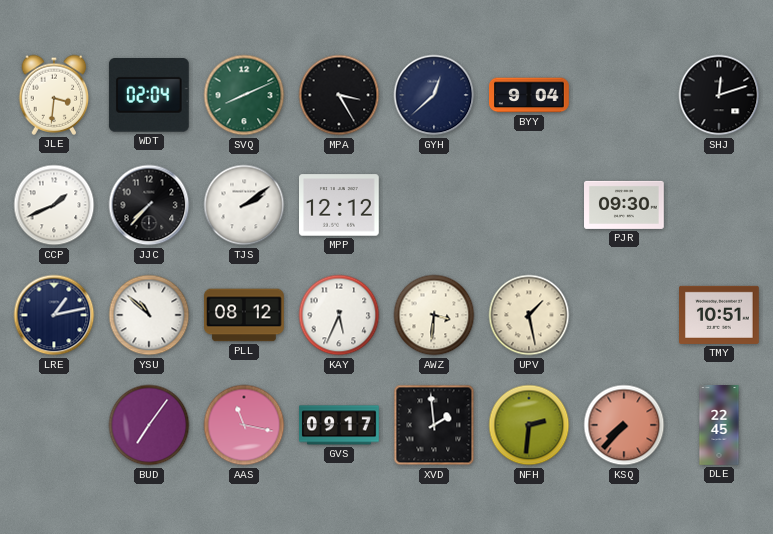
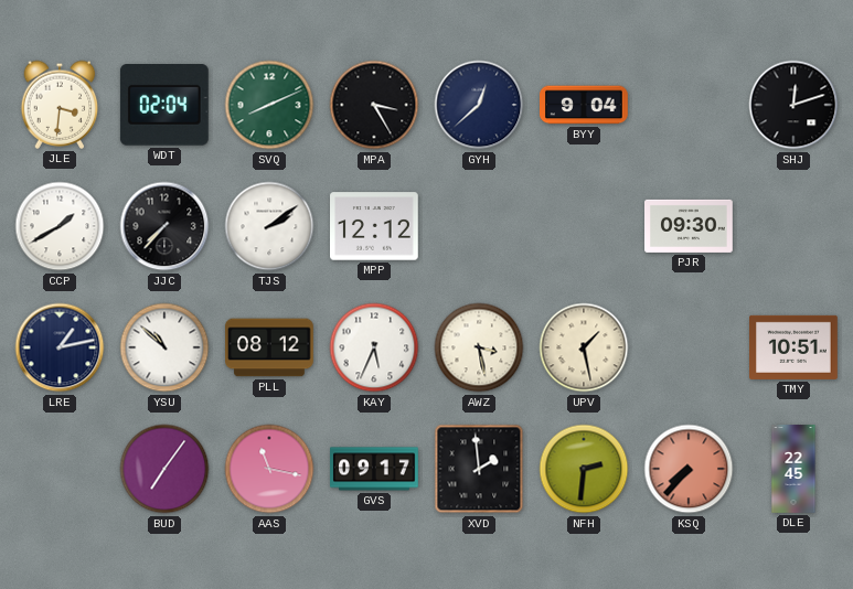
CCP: 1:41 -> 1:40 (60, 226)
AWZ: 3:31 -> 3:28 (479, 347)
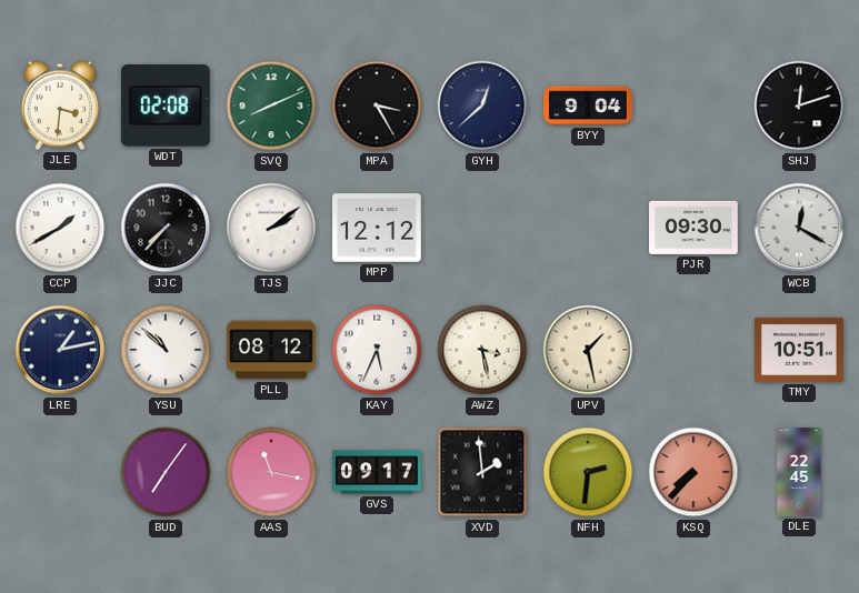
WDT: 02:04 -> 02:08 (166, 107)
WCB: none -> 12:20 (799, 228)
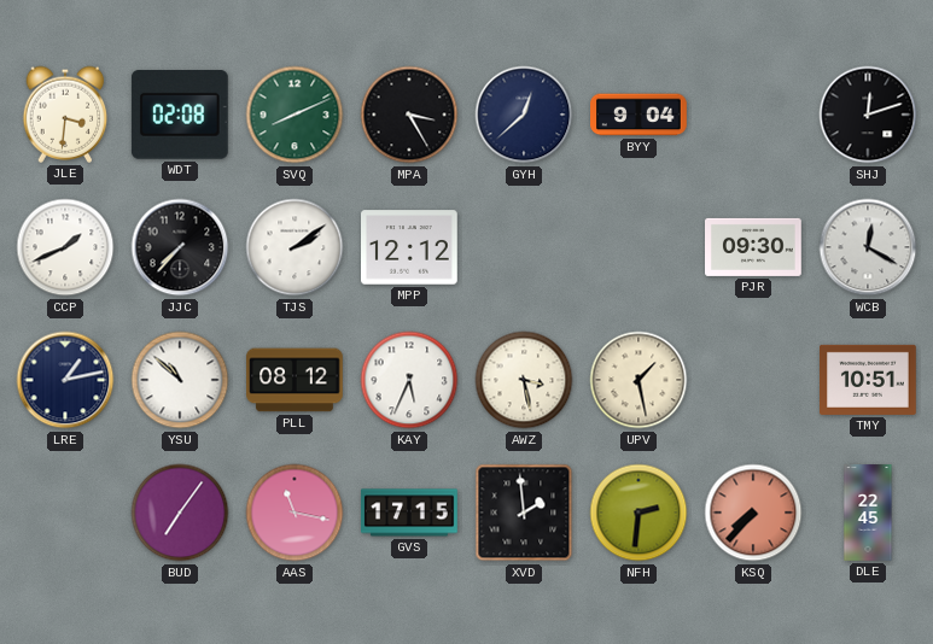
CCP: 1:40 -> 1:41 (65, 247)
GVS: 09:17 -> 17:15 (409, 513)
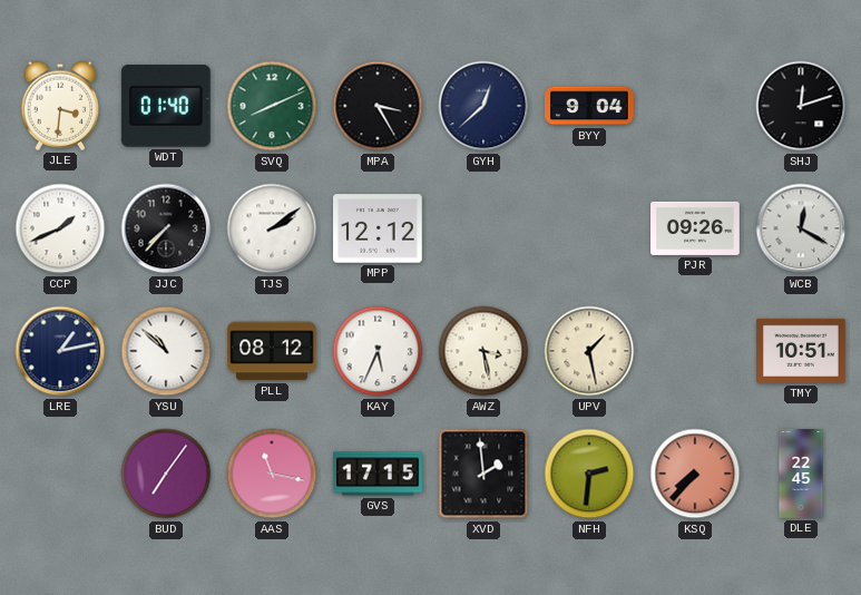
WDT: 02:08 -> 01:40 (166, 107)
PJR: 09:30 -> 09:26 (696, 228)
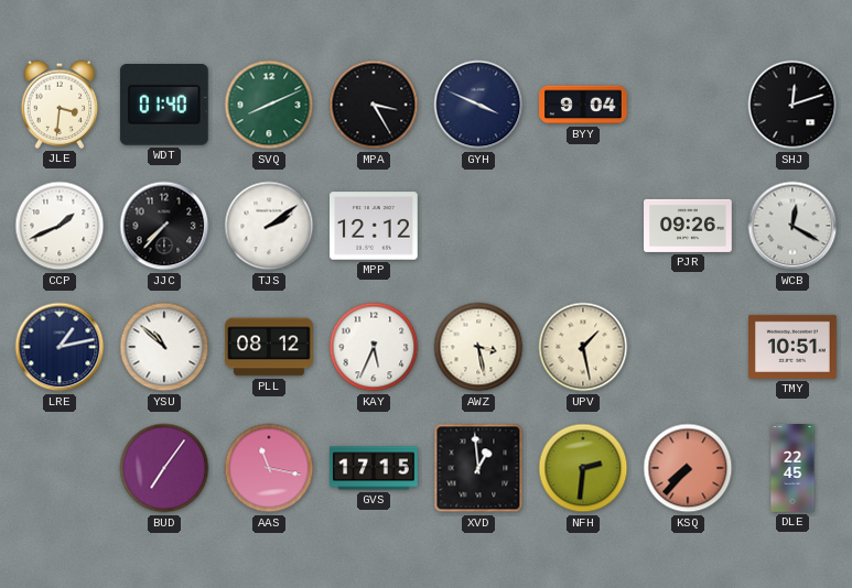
GYH: 12:38 -> 3:49 (478, 105)
XVD: 1:59 -> 12:59 (478, 468)
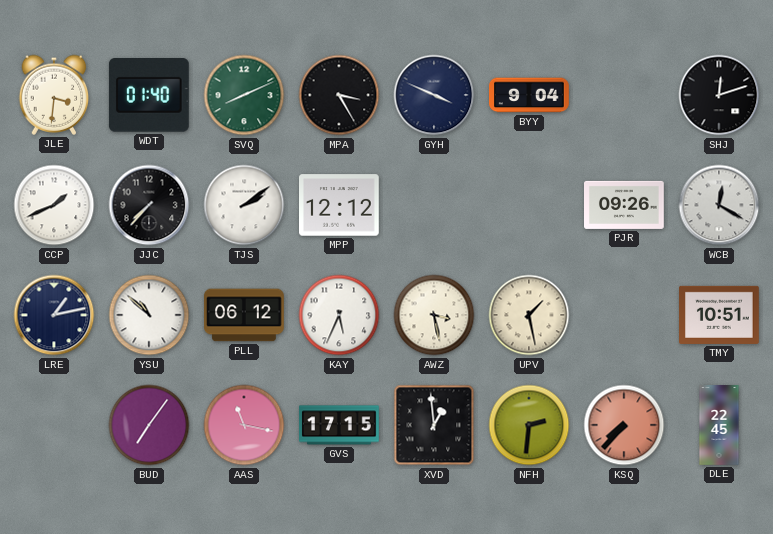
PLL: 08:12 -> 06:12 (244, 315)
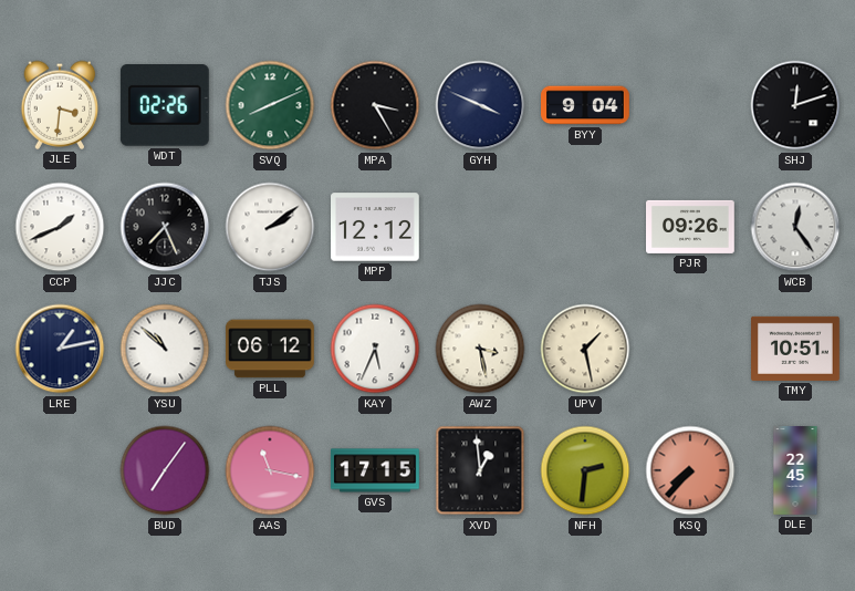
WDT: 01:40 -> 02:26 (165, 106)
JJC: 7:37 -> 7:26 (165, 227)
WCB: 12:20 -> 12:24 (795, 227)
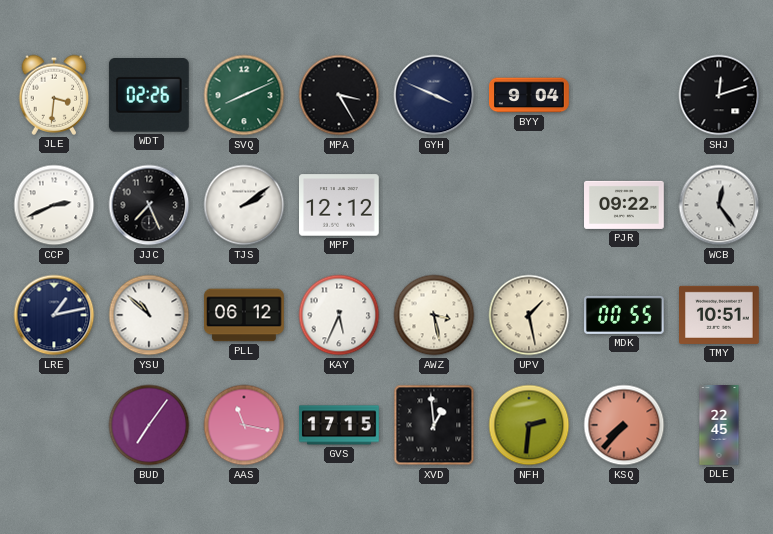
CCP: 1:41 -> 2:41 (54, 205)
PJR: 09:26 -> 09:22 (625, 205)
MDK: none -> 00:55 (625, 315)
